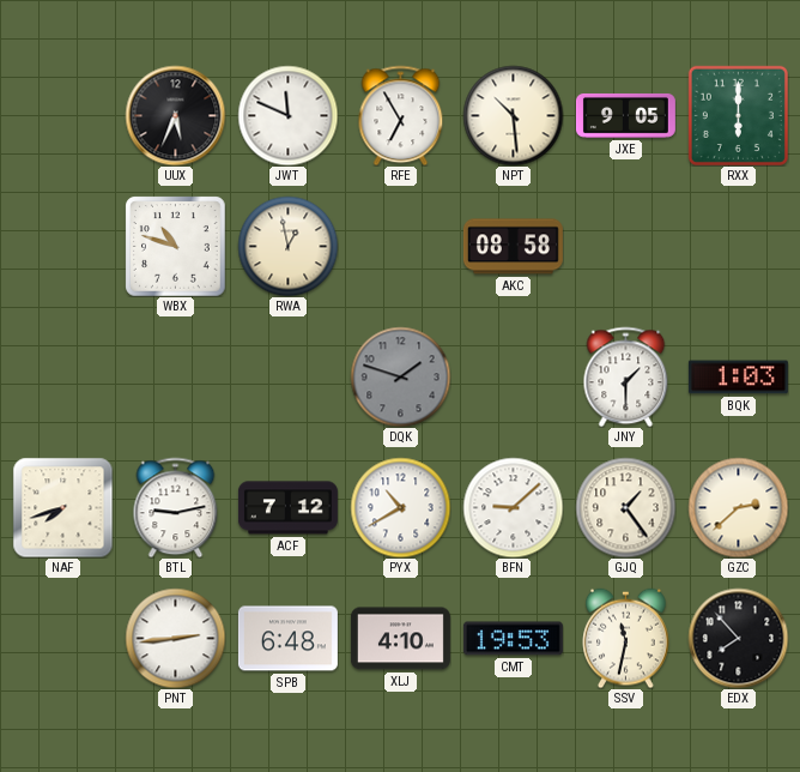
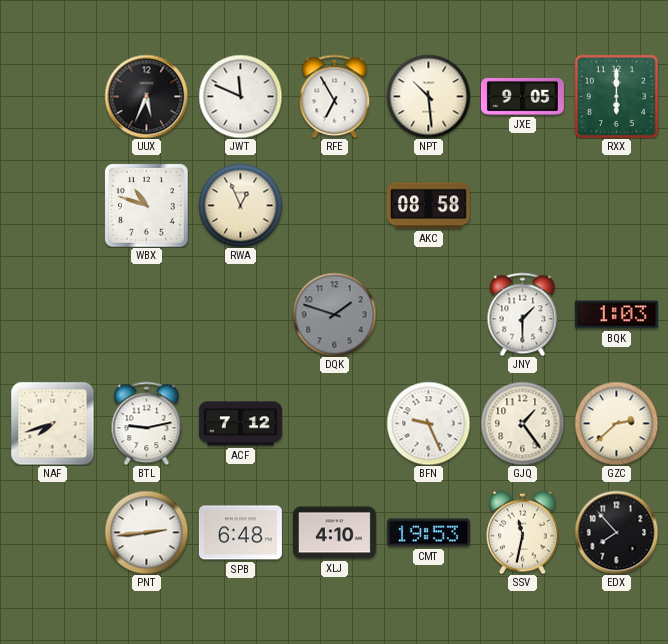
RWA: 12:58 -> 12:56 (240, 205)
PYX: 10:40 -> none (400, 507)
BFN: 9:08 -> 9:26 (428, 423)
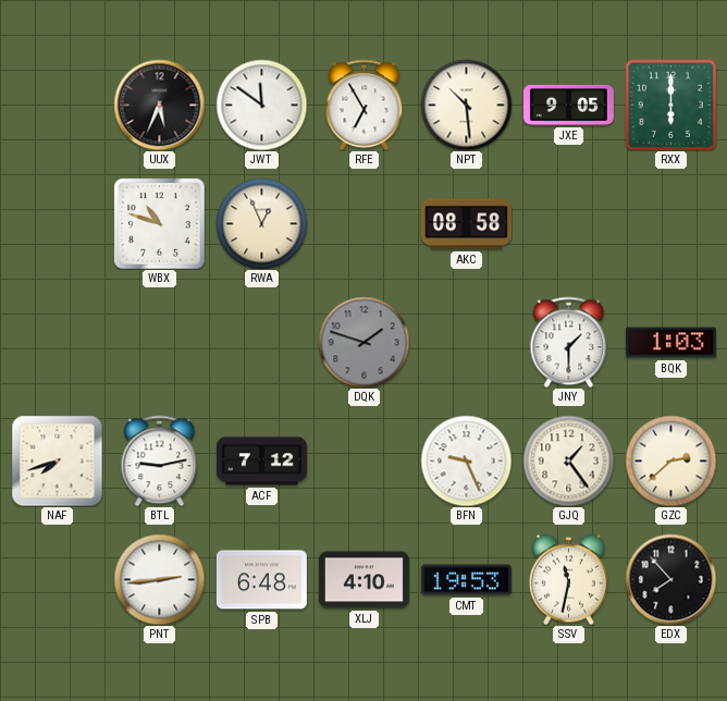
JWT: 11:49 -> 11:51 (261, 104)
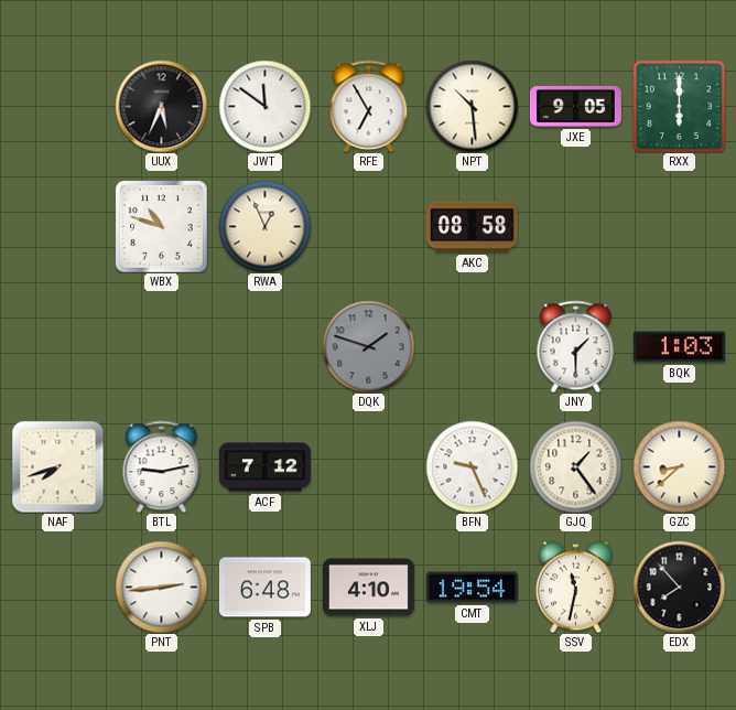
GZC: 2:38 -> 8:38 (679, 466)
CMT: 19:53 -> 19:54 (472, 588)
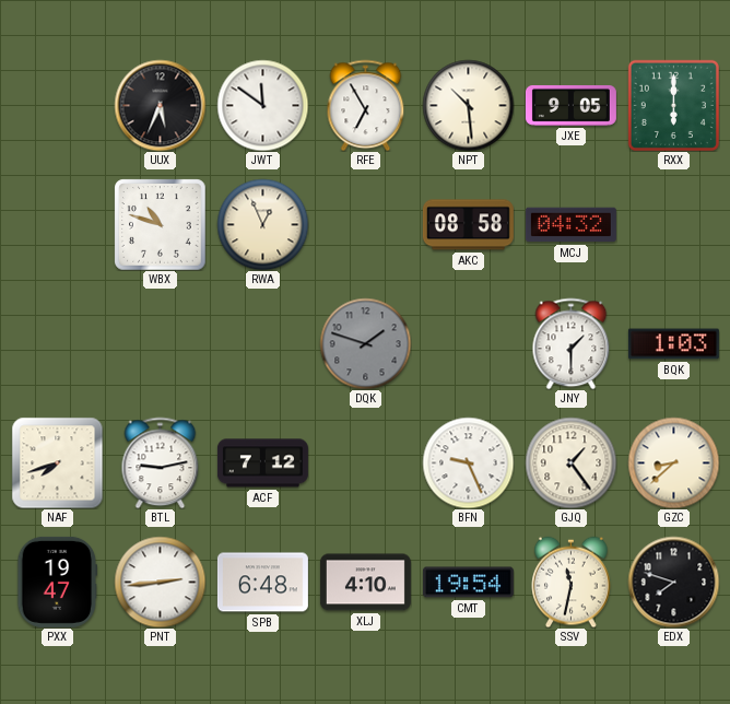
MCJ: none -> 04:32 (570, 225)
PXX: none -> 19:47 (58, 582)
EDX: 7:53 -> 7:48 (673, 582)
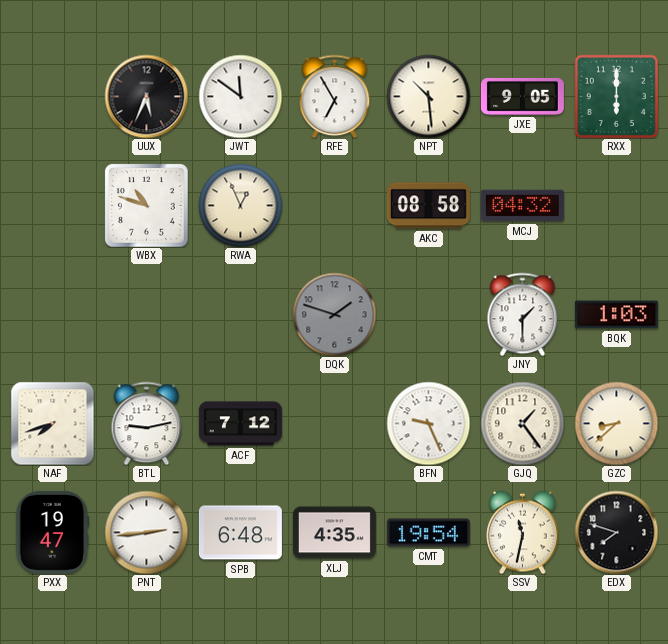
XLJ: 4:10 -> 4:35 (334, 533)
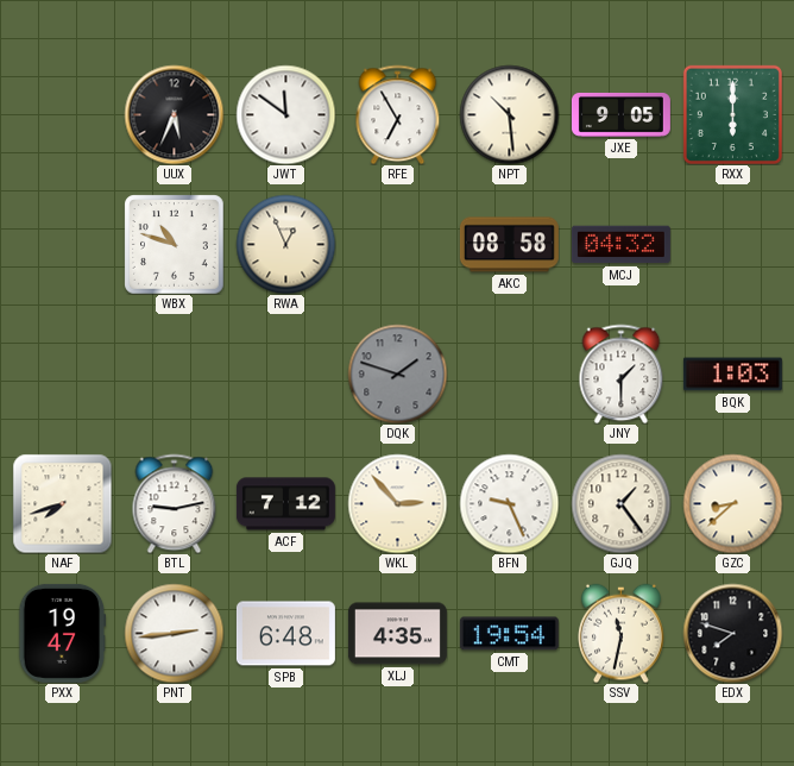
WKL: none -> 2:53 (397, 503)
